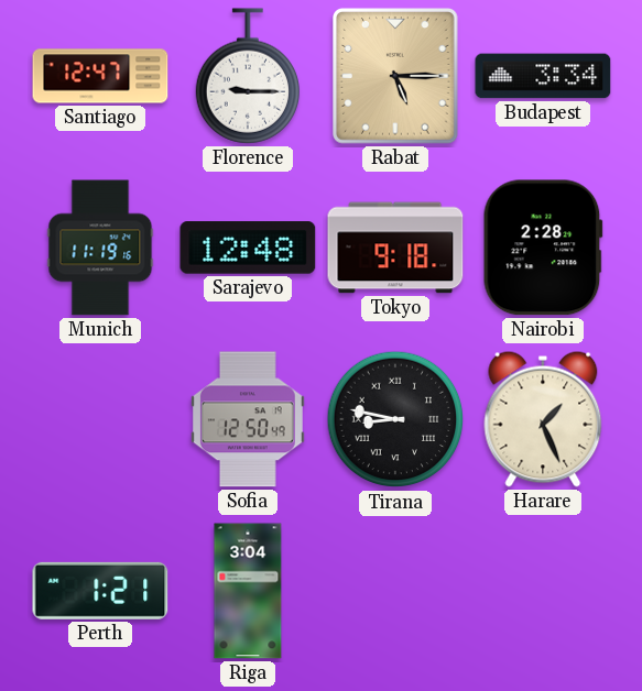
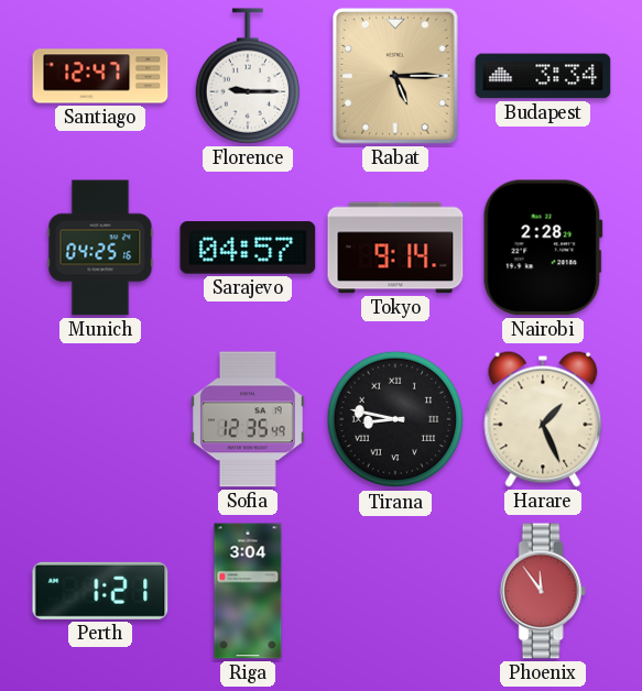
Munich: 11:19 -> 04:25 (100, 248)
Sarajevo: 12:48 -> 04:57 (248, 248)
Tokyo: 9:18 -> 9:14 (395, 248)
Sofia: 12:50 -> 12:35 (248, 419)
Phoenix: none -> 11:54 (543, 591)
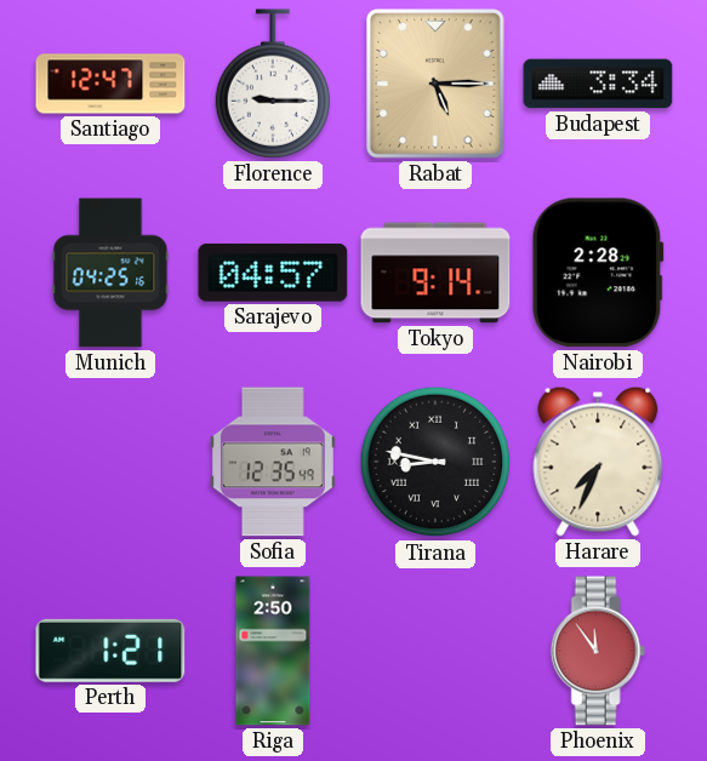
Harare: 1:26 -> 7:34 (598, 462)
Riga: 3:04 -> 2:50 (273, 651)
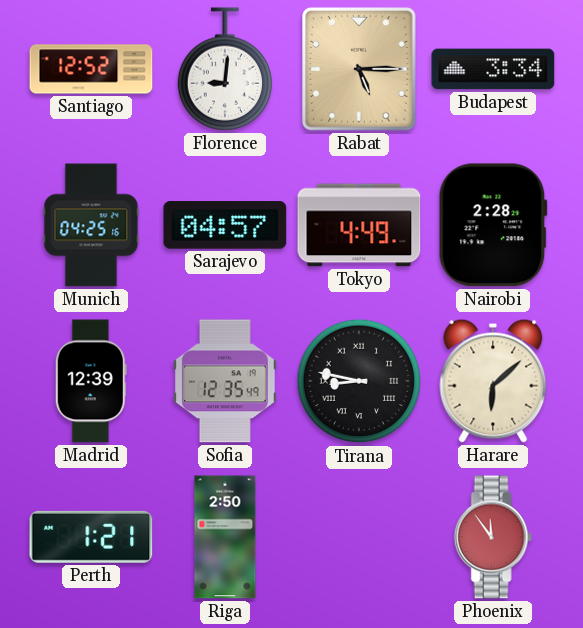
Santiago: 12:47 -> 12:52 (91, 69)
Florence: 9:15 -> 9:01 (224, 69)
Tokyo: 9:14 -> 4:49 (359, 225)
Madrid: none -> 12:39 (91, 381)
Harare: 7:34 -> 6:08 (493, 381)
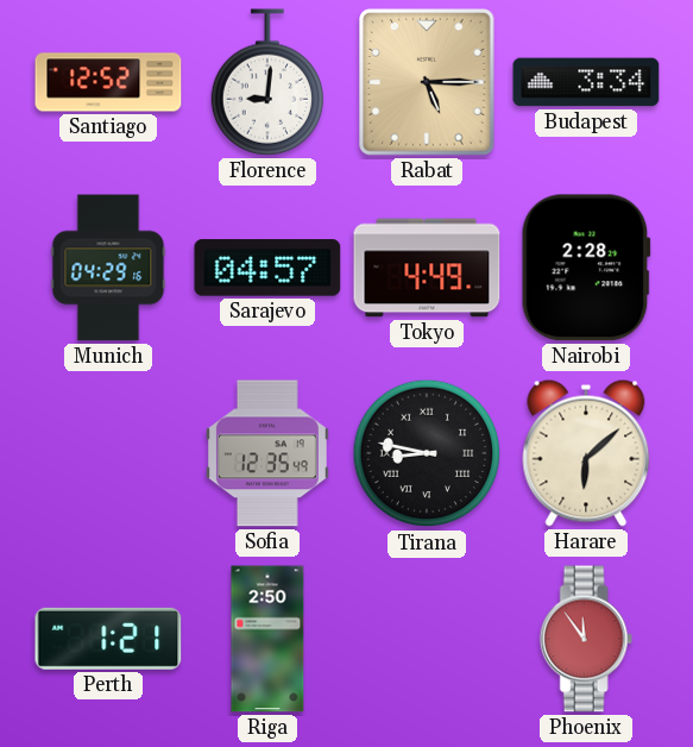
Munich: 04:25 -> 04:29 (108, 268)
Madrid: 12:39 -> none (91, 381)
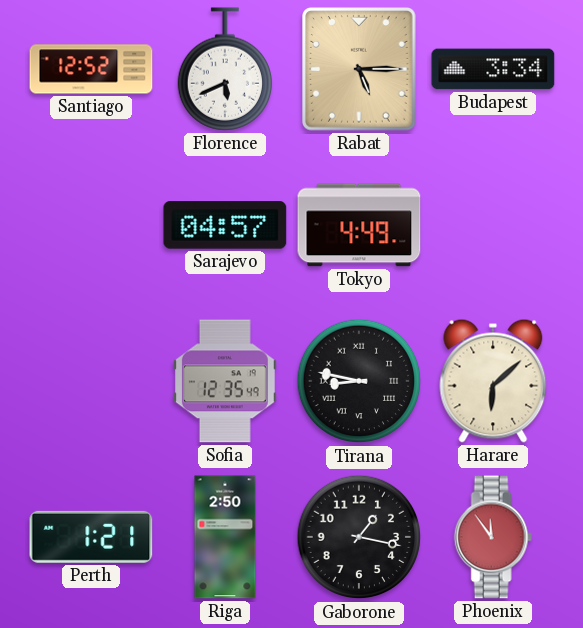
Florence: 9:01 -> 5:41 (224, 69)
Munich: 04:29 -> none (108, 268)
Nairobi: 2:28 -> none (586, 268)
Gaborone: none -> 1:17 (359, 537)
